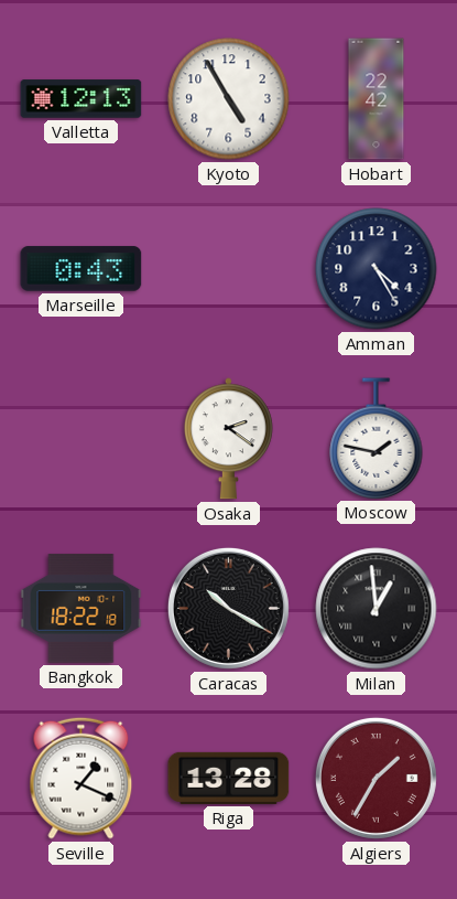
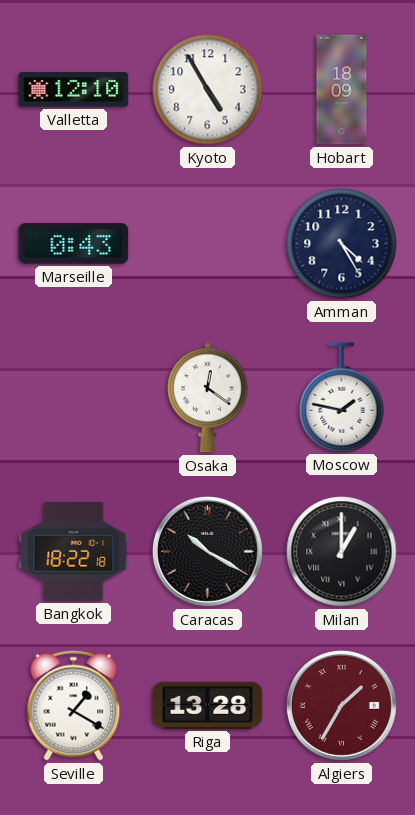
Valletta: 12:13 -> 12:10 (74, 90)
Hobart: 22:42 -> 18:09 (342, 90)
Osaka: 2:21 -> 12:21 (207, 398)
Milan: 12:59 -> 1:00 (342, 552)
Seville: 1:19 -> 1:20 (74, 705)
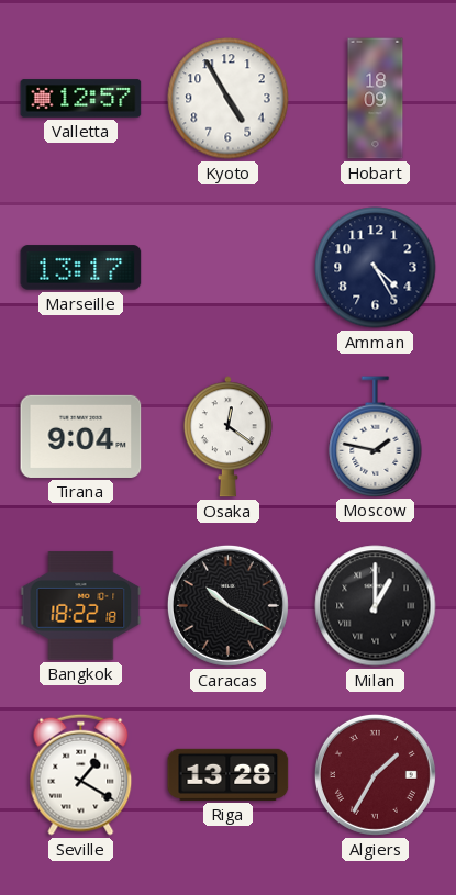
Valletta: 12:10 -> 12:57 (81, 99)
Marseille: 0:43 -> 13:17 (81, 268)
Tirana: none -> 9:04 (81, 436)
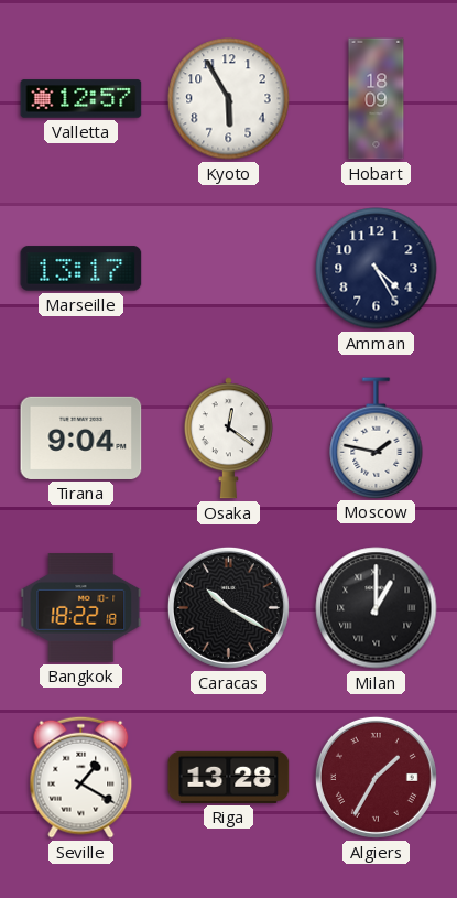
Kyoto: 4:55 -> 5:55 (229, 99)
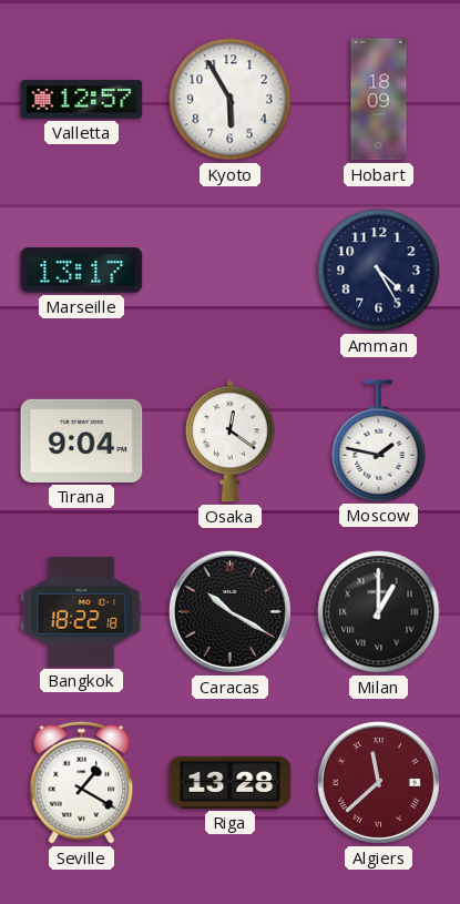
Algiers: 1:35 -> 11:38 (378, 782)
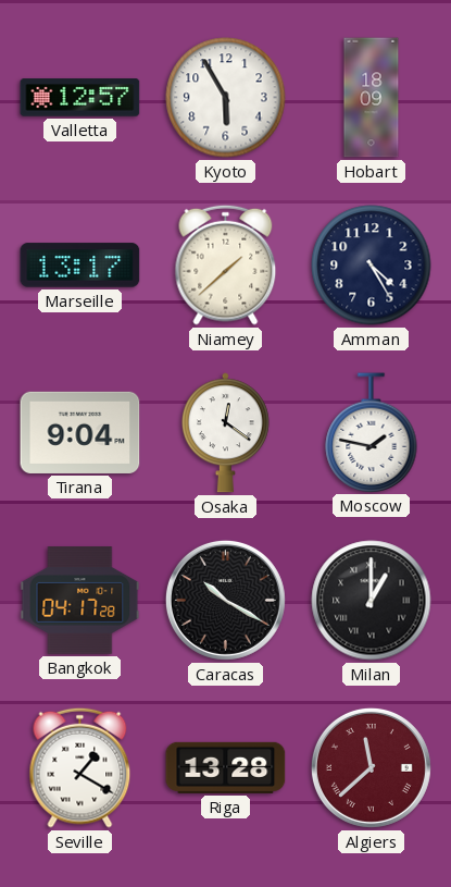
Niamey: none -> 1:38 (226, 264)
Bangkok: 18:22 -> 04:17 (80, 601)
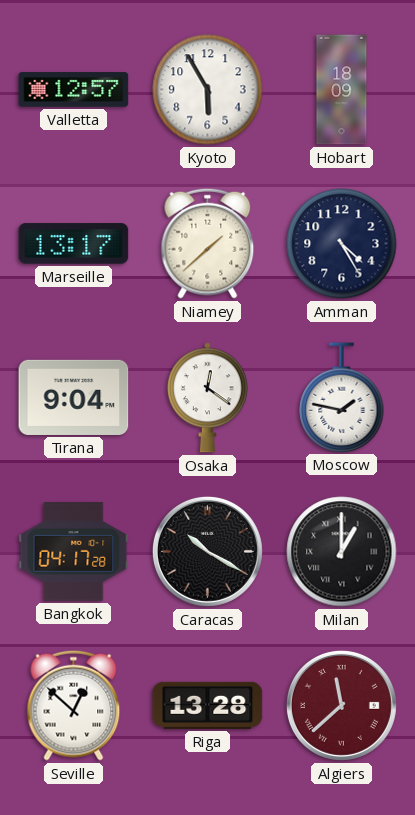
Seville: 1:20 -> 12:52 (74, 705)
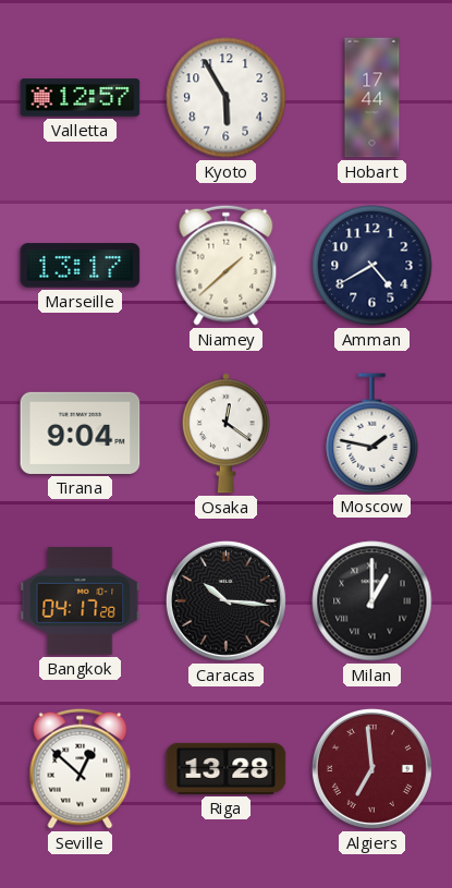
Hobart: 18:09 -> 17:44 (372, 98)
Amman: 4:25 -> 4:40 (372, 266)
Caracas: 10:20 -> 10:16 (225, 600)
Algiers: 11:38 -> 6:59 (371, 768)
